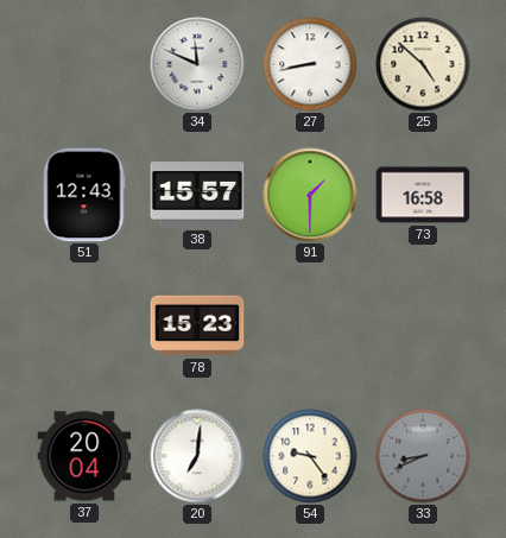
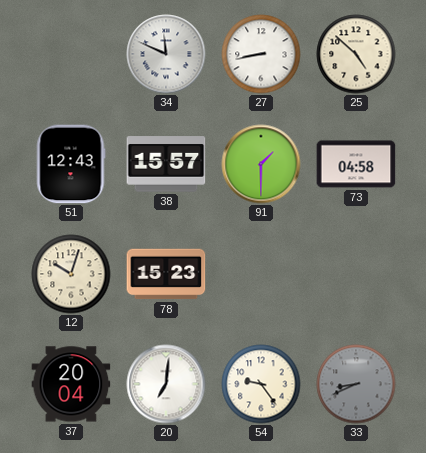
73: 16:58 -> 04:58 (356, 164)
12: none -> 10:03 (71, 274)
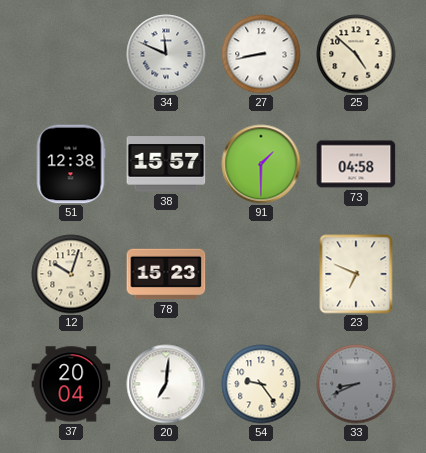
51: 12:43 -> 12:38 (71, 164)
23: none -> 6:49 (356, 274)
